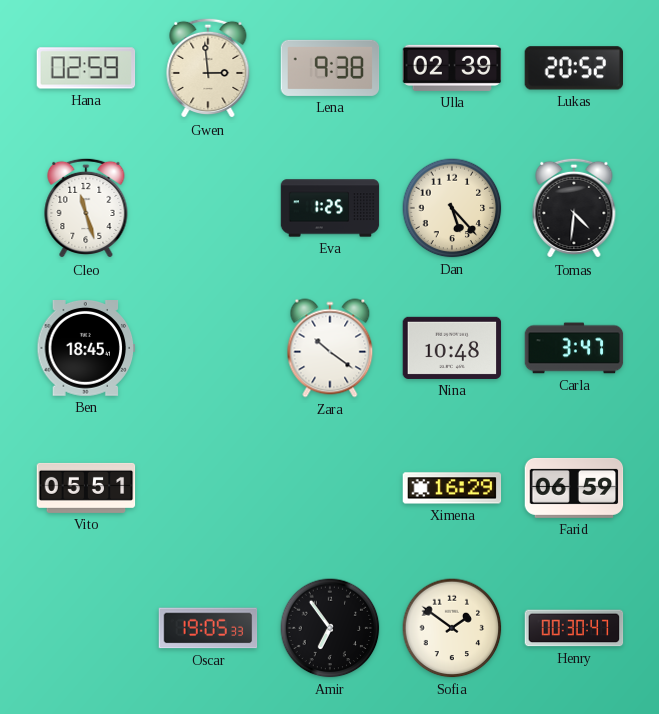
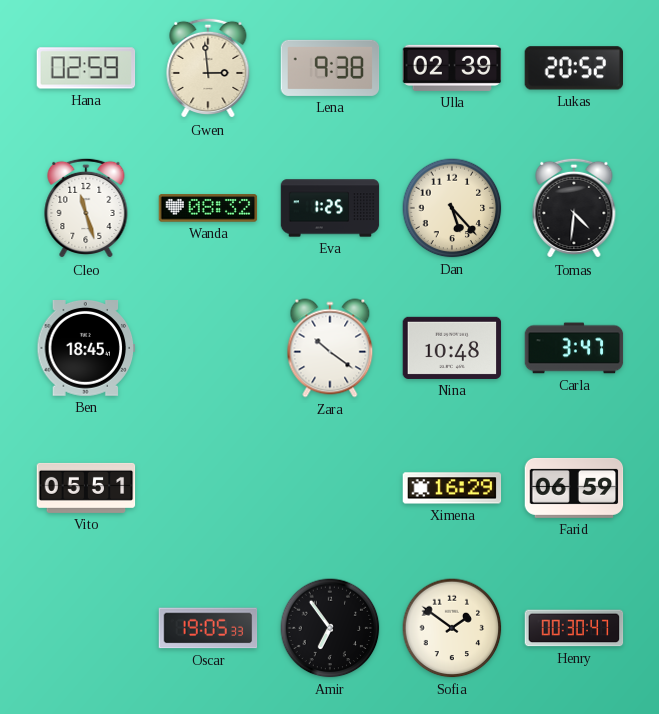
Wanda: none -> 08:32 (208, 208)
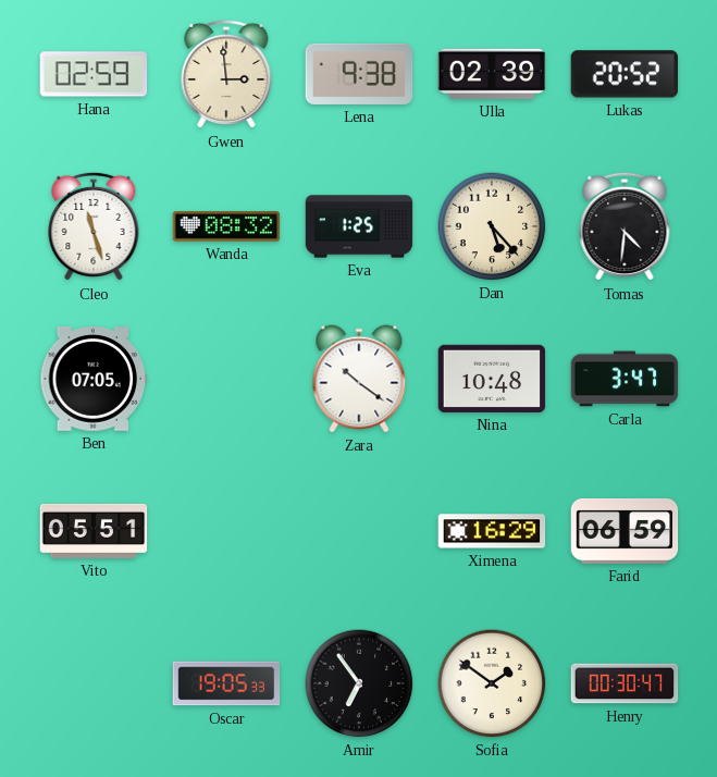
Ben: 18:45 -> 07:05 (94, 380)
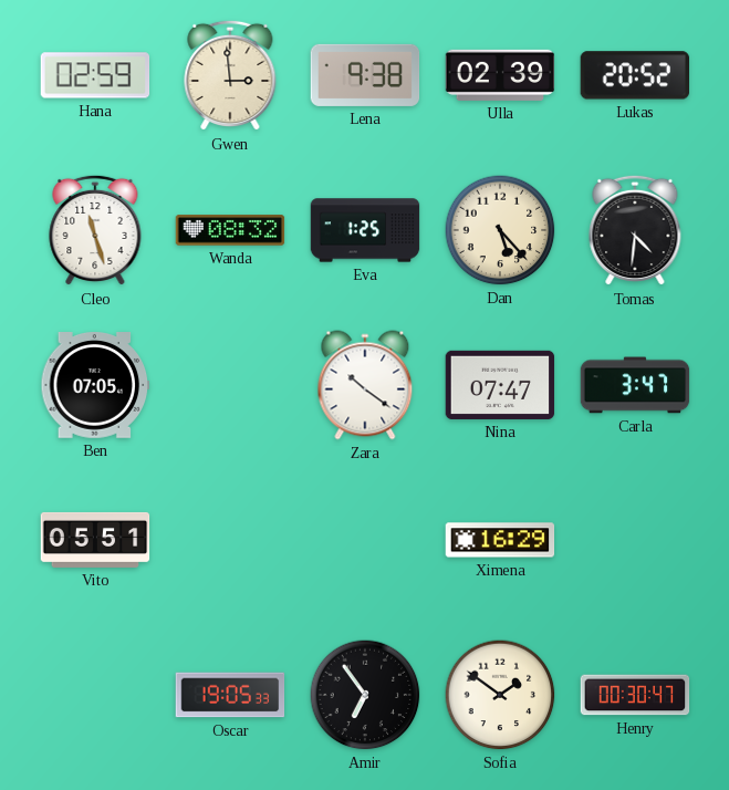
Nina: 10:48 -> 07:47 (500, 385)
Farid: 06:59 -> none (625, 531)
